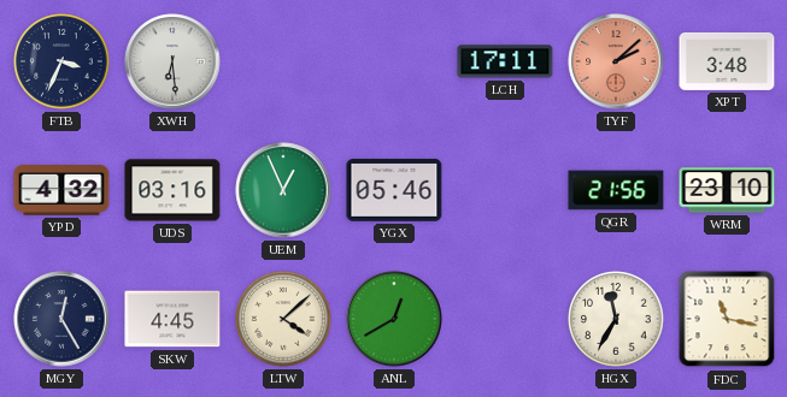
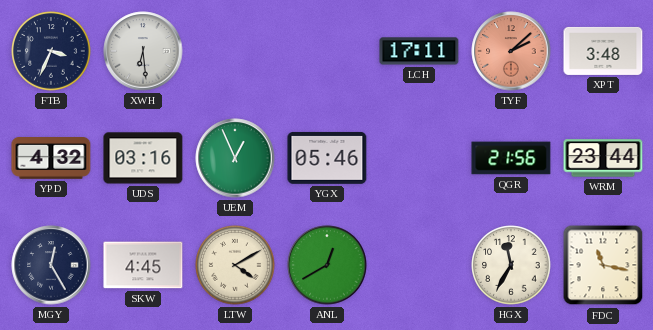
WRM: 23:10 -> 23:44 (603, 158)
LTW: 4:08 -> 4:10 (235, 265)
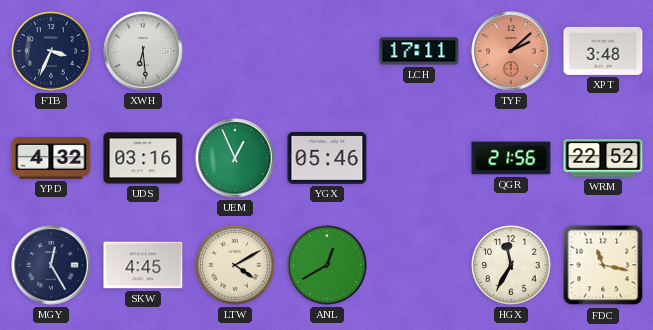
WRM: 23:44 -> 22:52 (603, 158)
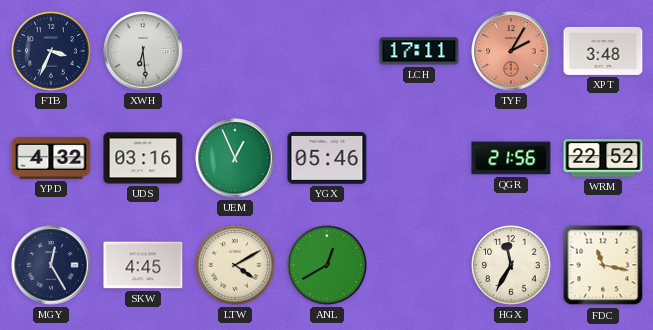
TYF: 2:08 -> 2:05 (511, 51)
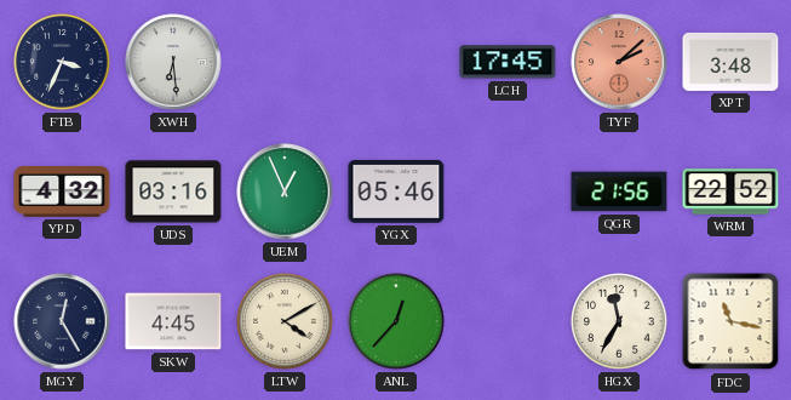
LCH: 17:11 -> 17:45 (508, 62)
TYF: 2:05 -> 2:08 (619, 62)
ANL: 12:40 -> 12:37 (396, 321)
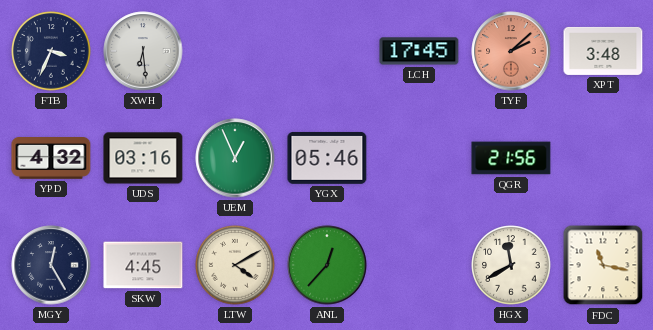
WRM: 22:52 -> none (730, 192)
HGX: 11:35 -> 11:40 (511, 265)
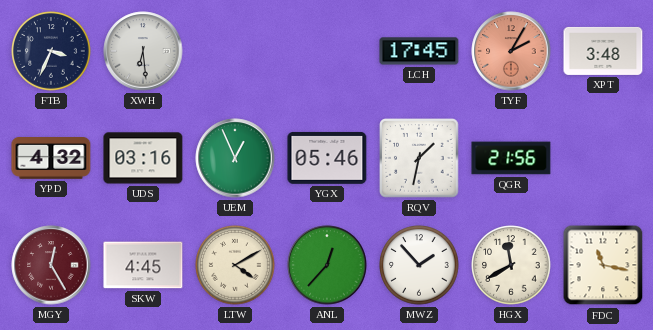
TYF: 2:08 -> 2:05 (511, 51)
RQV: none -> 1:32 (419, 158)
MGY dial: navy -> burgundy (51, 265)
MWZ: none -> 1:53 (419, 265)
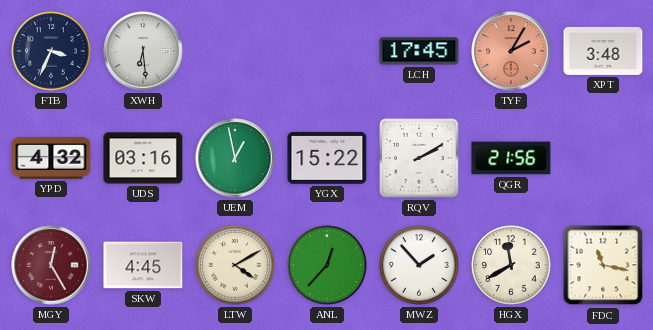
UEM: 12:56 -> 12:58 (235, 158)
YGX: 05:46 -> 15:22 (327, 158)
RQV: 1:32 -> 2:10 (419, 158)
